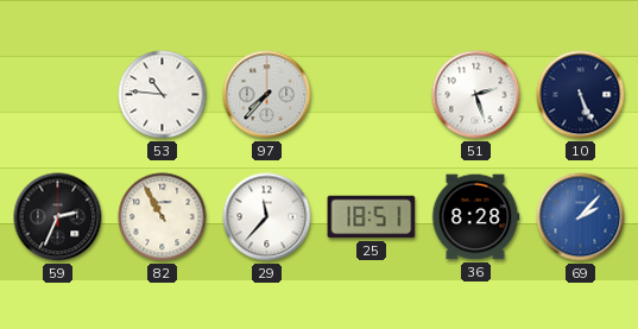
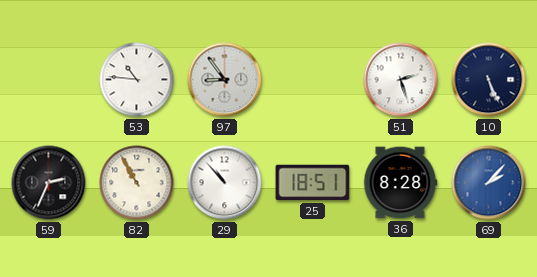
97: 7:37 -> 8:54 (225, 80)
29: 11:37 -> 10:53 (225, 183)
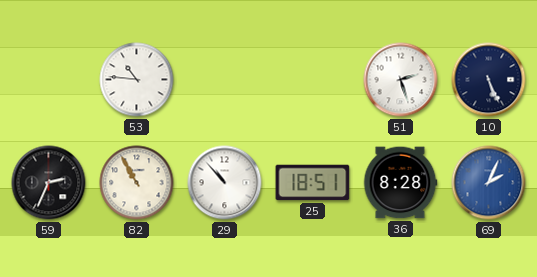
97: 8:54 -> none (225, 80)
69: 2:07 -> 2:04 (489, 183)
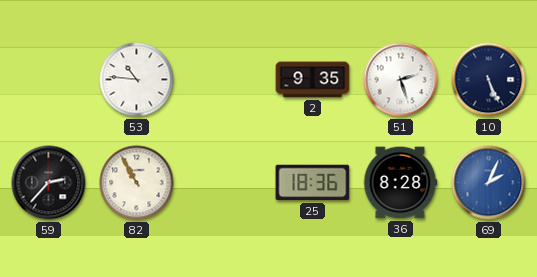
2: none -> 9:35 (313, 80)
59: 2:34 -> 2:37 (49, 183)
29: 10:53 -> none (225, 183)
25: 18:51 -> 18:36 (313, 183)
